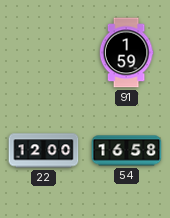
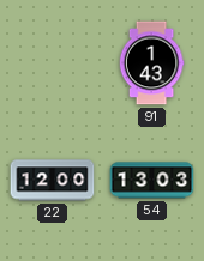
91: 1:59 -> 1:43 (151, 63)
54: 16:58 -> 13:03 (152, 181)
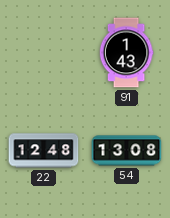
22: 12:00 -> 12:48 (44, 151)
54: 13:03 -> 13:08 (127, 151)
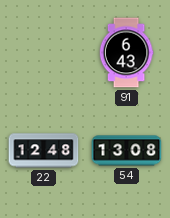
91: 1:43 -> 6:43 (126, 53)
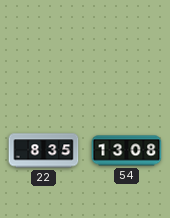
91: 6:43 -> none (126, 53)
22: 12:48 -> 8:35 (44, 151)
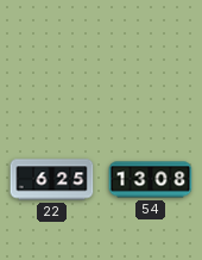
22: 8:35 -> 6:25 (52, 180)
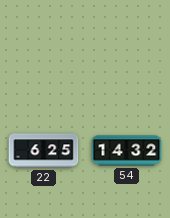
54: 13:08 -> 14:32 (127, 151)
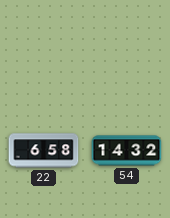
22: 6:25 -> 6:58 (44, 151)
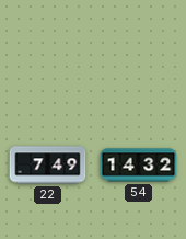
22: 6:58 -> 7:49 (48, 166)
